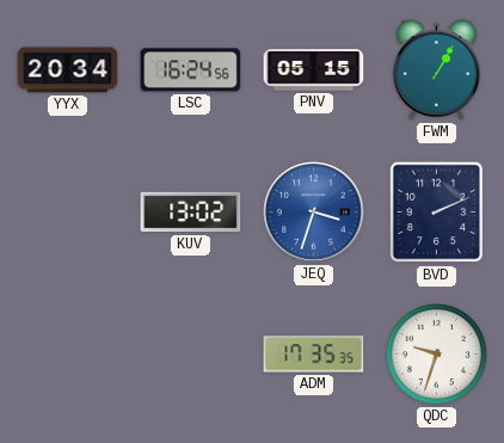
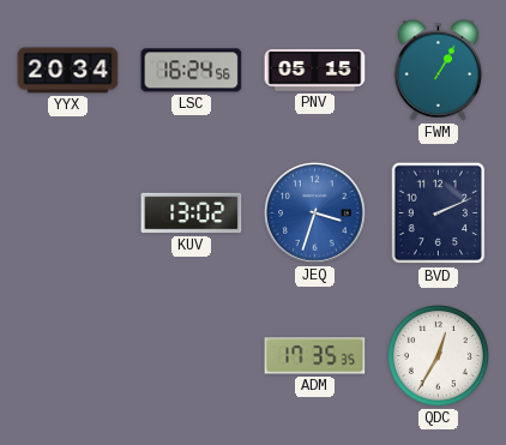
QDC: 9:33 -> 12:35 (439, 356)
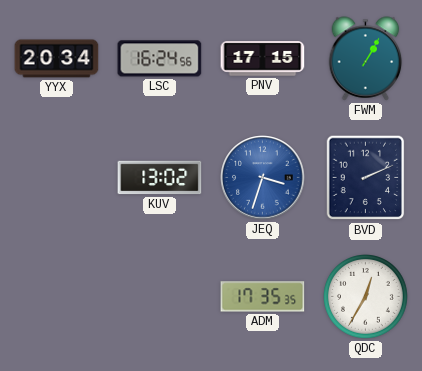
PNV: 05:15 -> 17:15 (263, 59)
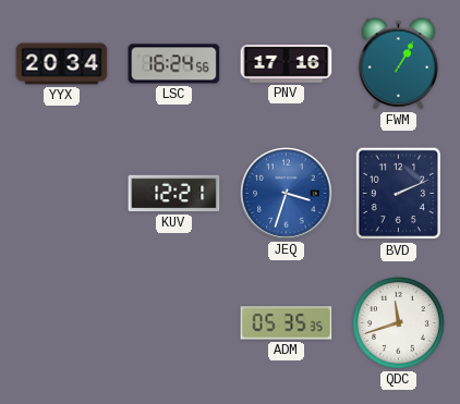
PNV: 17:15 -> 17:16 (287, 64)
KUV: 13:02 -> 12:21 (174, 194)
ADM: 17:35 -> 05:35 (287, 323)
QDC: 12:35 -> 11:42 (399, 323)
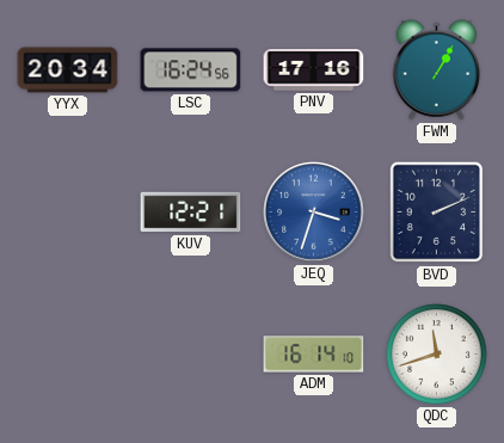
ADM: 05:35 -> 16:14 (314, 355)
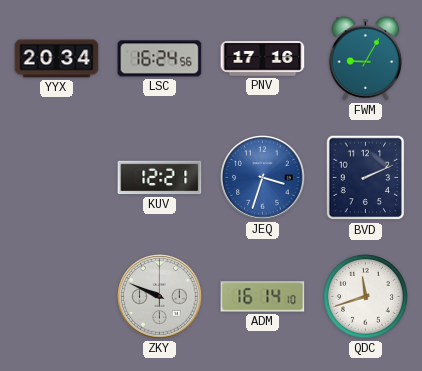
FWM: 1:05 -> 9:05 (366, 59)
ZKY: none -> 9:49 (160, 297)
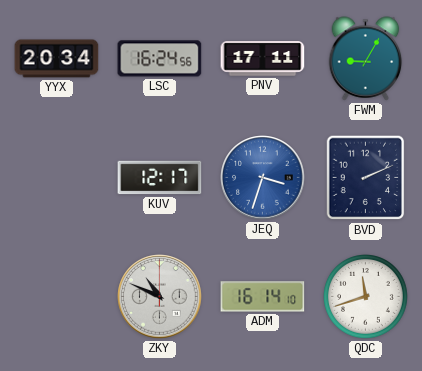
PNV: 17:16 -> 17:11 (263, 59)
KUV: 12:21 -> 12:17 (160, 178)
ZKY: 9:49 -> 10:49 (160, 297)
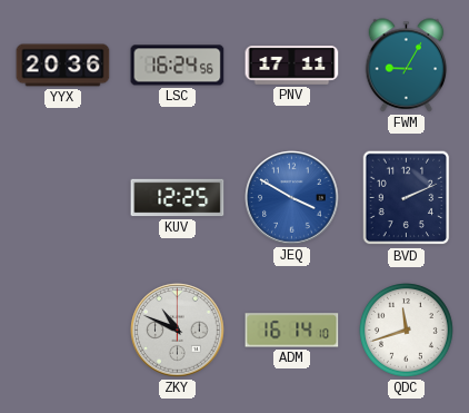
YYX: 20:34 -> 20:36 (63, 66)
KUV: 12:17 -> 12:25 (178, 198)
JEQ: 3:33 -> 3:50 (292, 198)
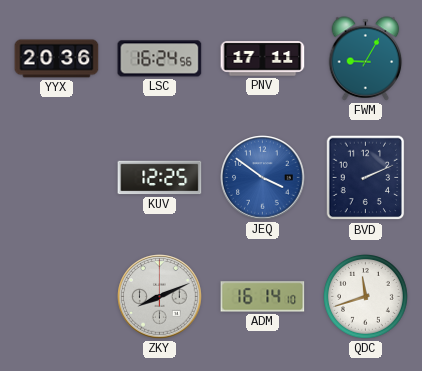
JEQ: 3:50 -> 3:51 (263, 178)
ZKY: 10:49 -> 8:11 (160, 297)
